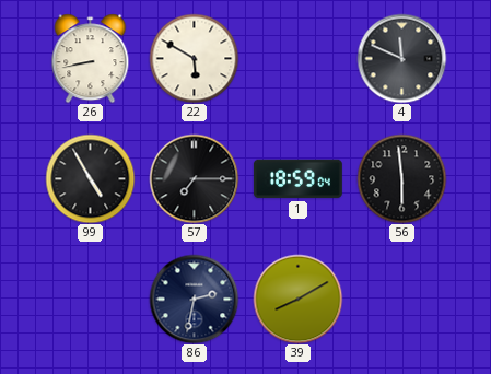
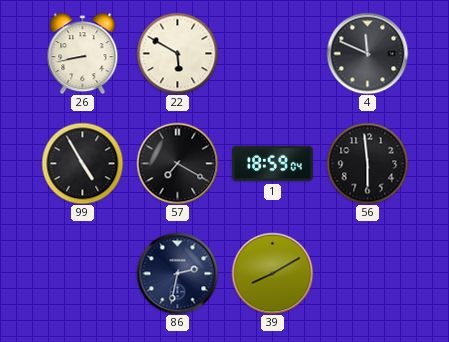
57: 7:15 -> 7:20 (177, 163)
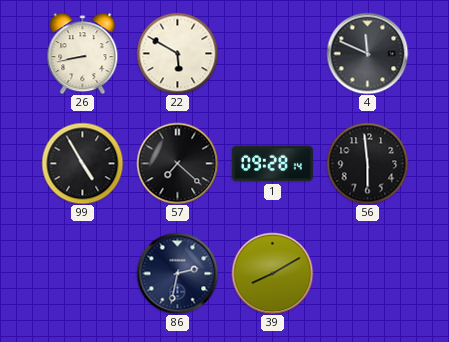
57: 7:20 -> 7:22 (177, 163)
1: 18:59 -> 09:28 (272, 164)
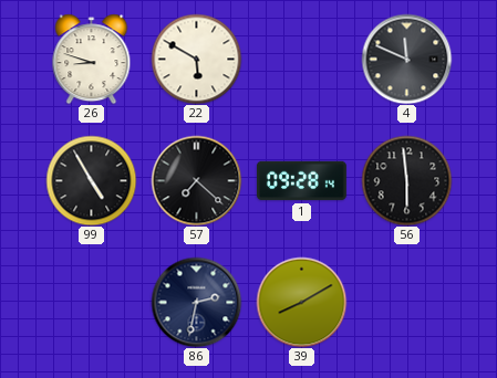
26: 8:43 -> 8:48 (92, 59)
